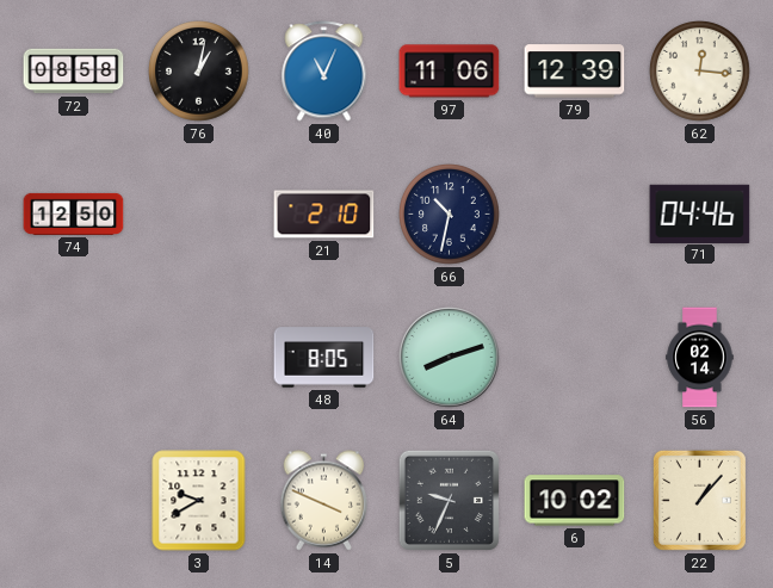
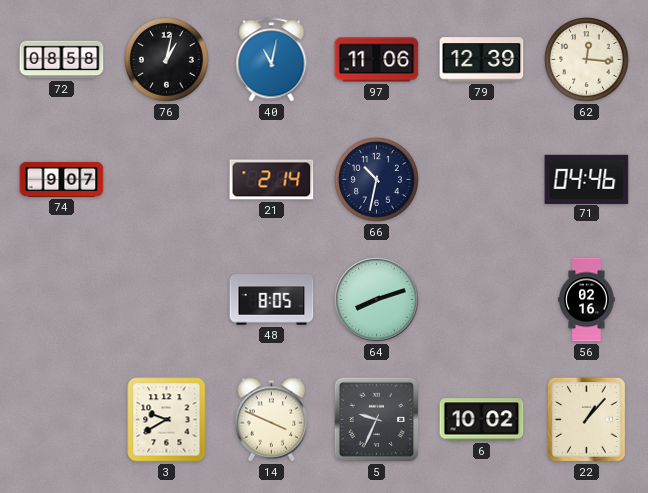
40: 11:04 -> 11:02 (272, 60)
74: 12:50 -> 9:07 (62, 179)
21: 2:10 -> 2:14 (272, 180)
56: 02:14 -> 02:16 (587, 300)
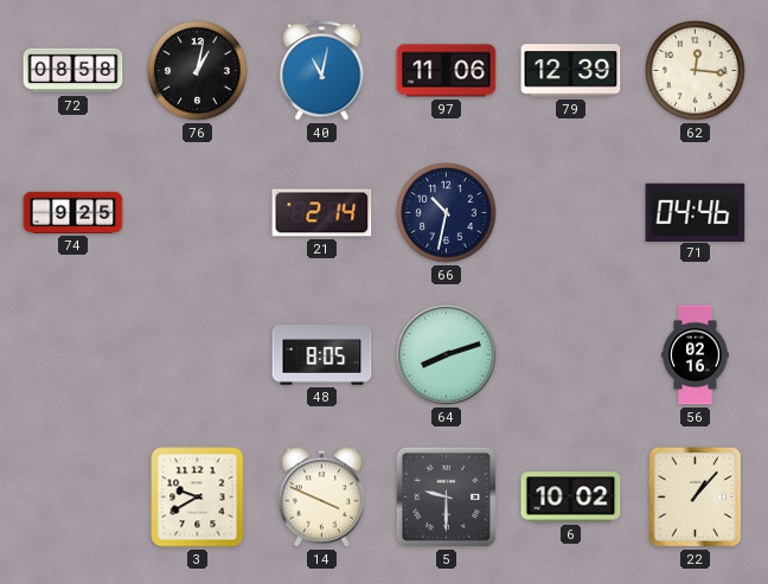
74: 9:07 -> 9:25 (73, 212)
5: 9:34 -> 9:30 (446, 496)
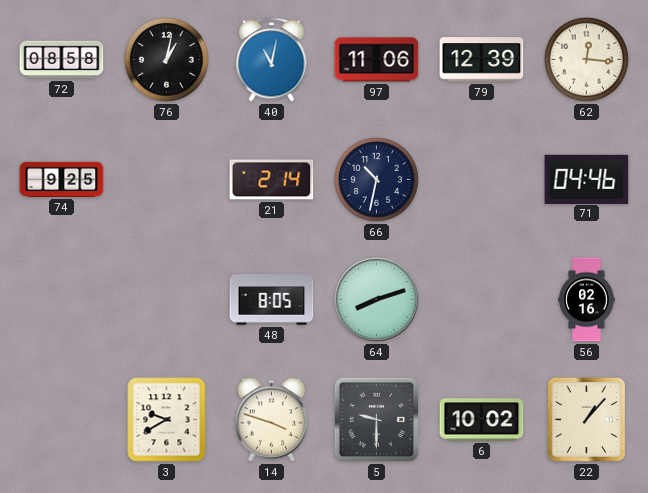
14: 3:49 -> 3:48 (272, 420)
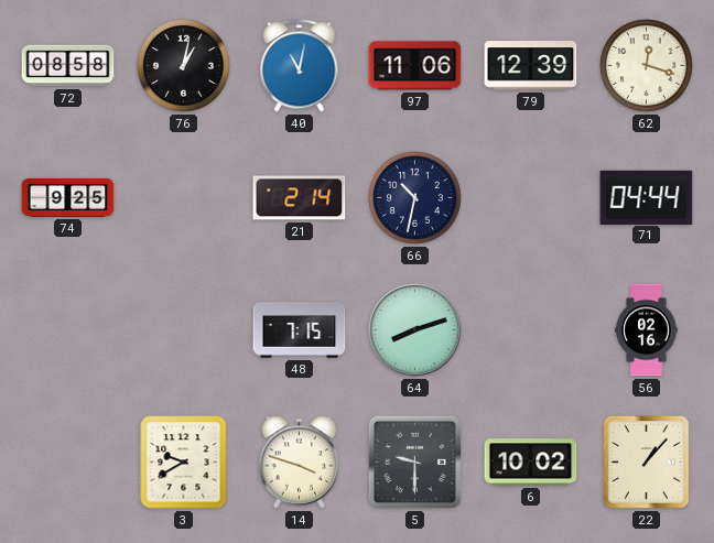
62: 12:16 -> 12:18 (647, 66)
71: 04:46 -> 04:44 (647, 197)
48: 8:05 -> 7:15 (300, 330)
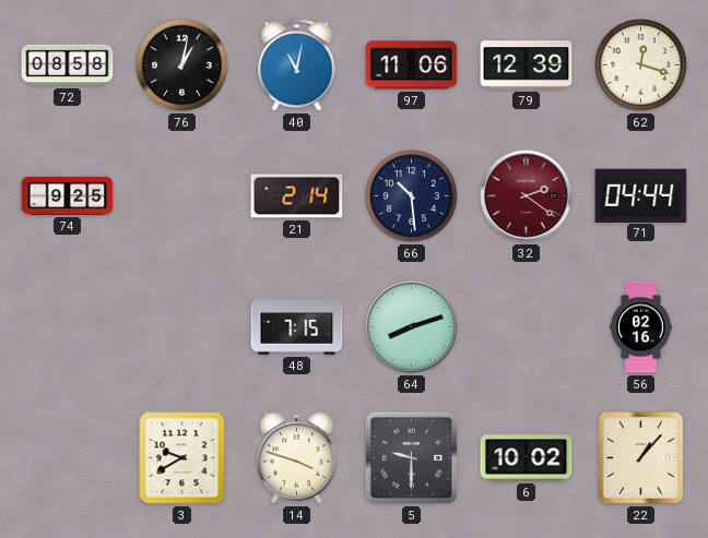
66: 10:32 -> 10:29 (412, 196)
32: none -> 2:21 (527, 196)
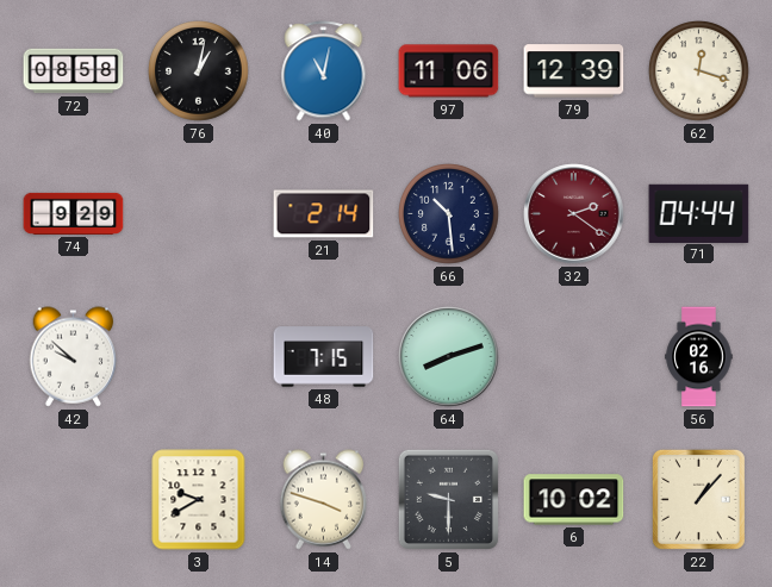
74: 9:25 -> 9:29 (74, 213)
42: none -> 9:52 (74, 357)
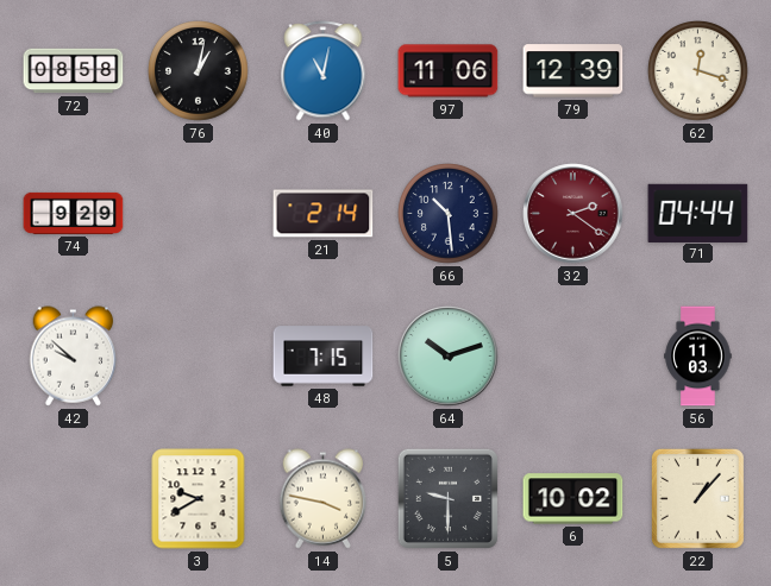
64: 8:12 -> 10:12 (449, 357)
56: 02:16 -> 11:03 (698, 357)
14: 3:48 -> 3:47 (324, 499)
